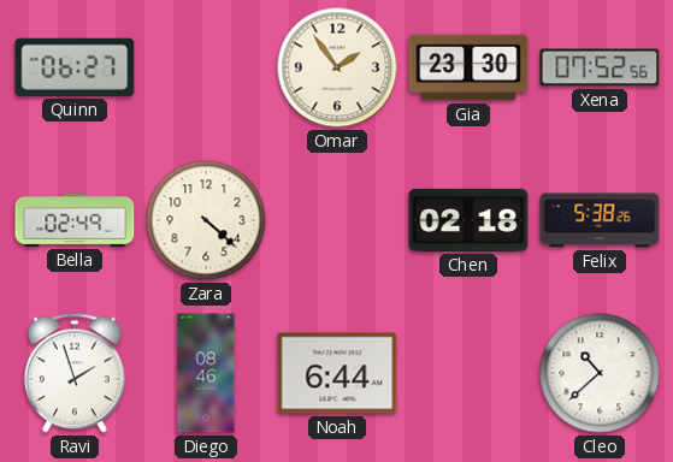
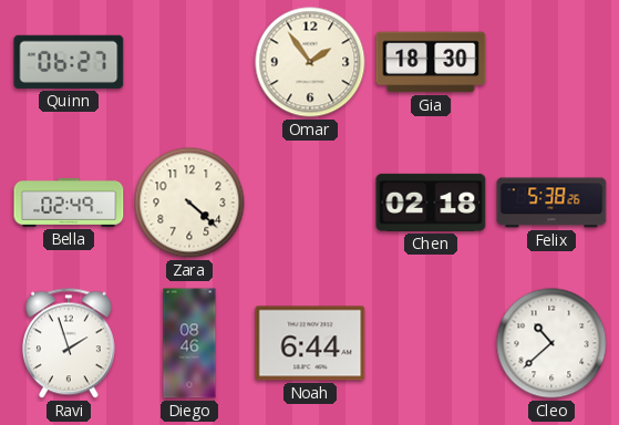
Gia: 23:30 -> 18:30 (431, 62)
Xena: 07:52 -> none (600, 67)
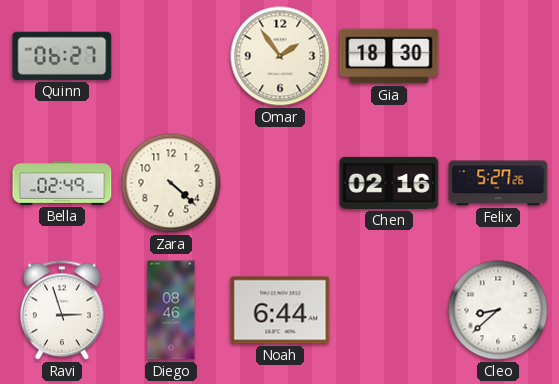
Chen: 02:18 -> 02:16 (389, 183)
Felix: 5:38 -> 5:27 (498, 183)
Ravi: 1:57 -> 2:57 (62, 310)
Cleo: 10:38 -> 8:38 (498, 310)
